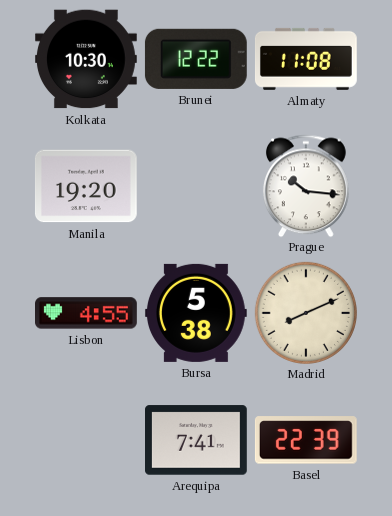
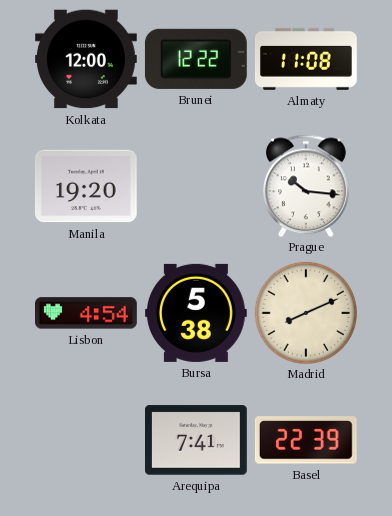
Kolkata: 10:30 -> 12:00 (87, 59)
Lisbon: 4:55 -> 4:54 (87, 313)
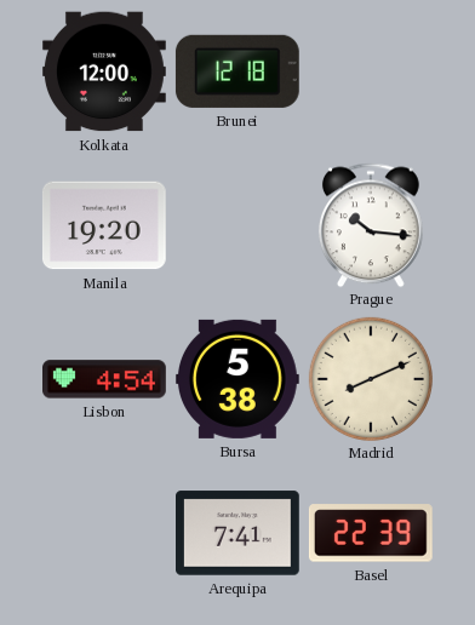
Brunei: 12:22 -> 12:18 (237, 71)
Almaty: 11:08 -> none (306, 59)
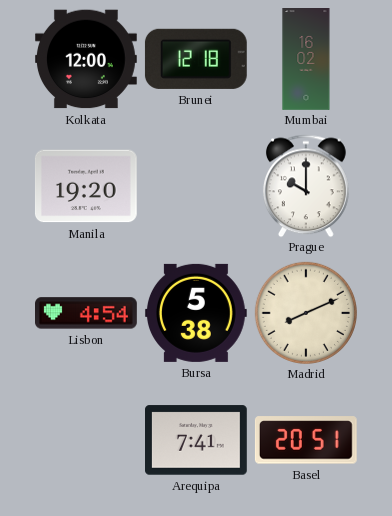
Mumbai: none -> 16:02 (306, 59)
Prague: 10:16 -> 10:00 (306, 186)
Basel: 22:39 -> 20:51 (306, 440)
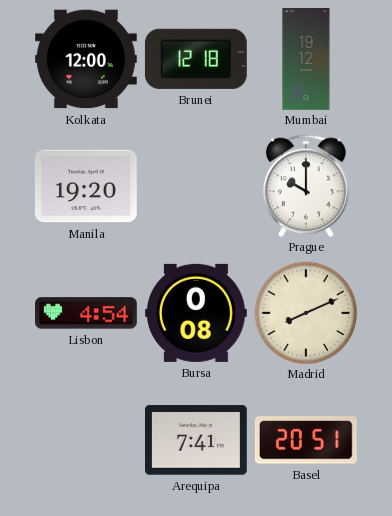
Mumbai: 16:02 -> 19:12 (306, 59)
Bursa: 5:38 -> 0:08 (196, 313)
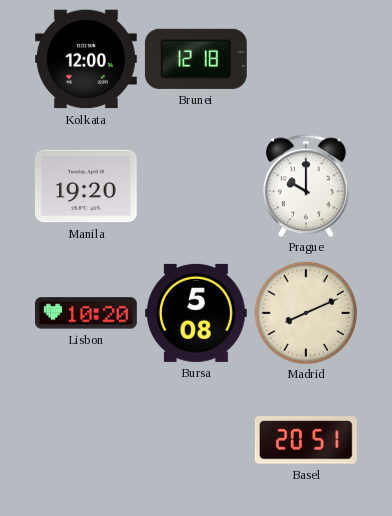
Mumbai: 19:12 -> none (306, 59)
Lisbon: 4:54 -> 10:20 (87, 313)
Bursa: 0:08 -> 5:08 (196, 313)
Arequipa: 7:41 -> none (197, 440)
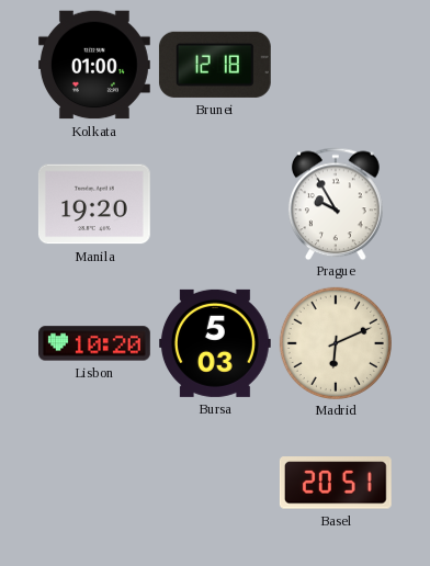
Kolkata: 12:00 -> 01:00 (95, 65)
Prague: 10:00 -> 9:55 (336, 204)
Bursa: 5:08 -> 5:03 (215, 343)
Madrid: 8:11 -> 6:11 (336, 343)
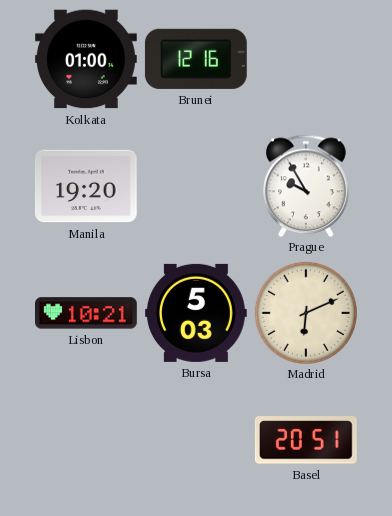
Brunei: 12:18 -> 12:16 (196, 59)
Lisbon: 10:20 -> 10:21 (87, 313)
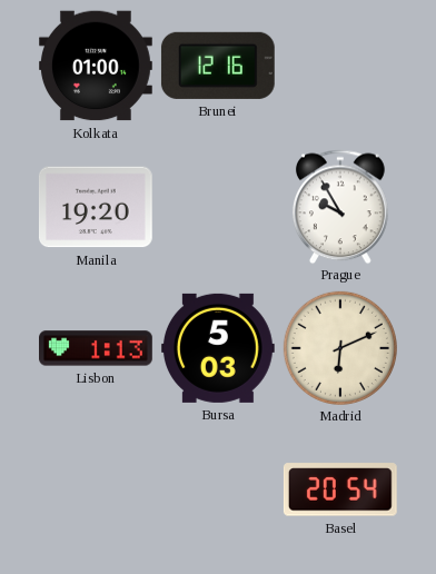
Lisbon: 10:21 -> 1:13 (97, 348)
Basel: 20:51 -> 20:54 (340, 489)
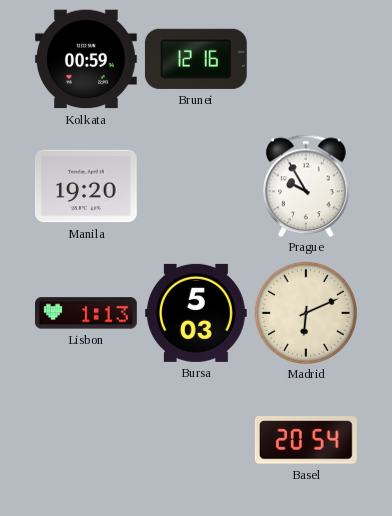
Kolkata: 01:00 -> 00:59 (87, 59)
